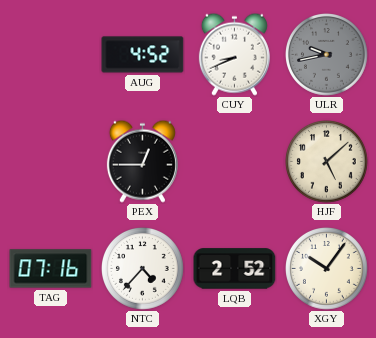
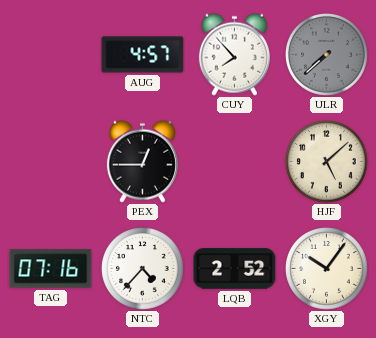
AUG: 4:52 -> 4:57 (143, 55)
CUY: 8:41 -> 7:53 (234, 54)
ULR: 9:43 -> 7:38 (327, 55)
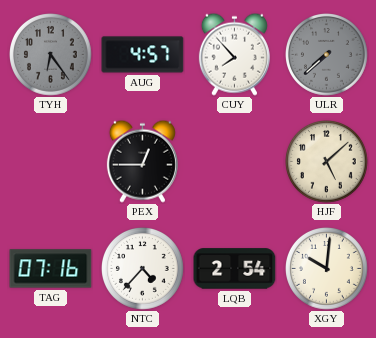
TYH: none -> 6:24 (51, 55)
LQB: 2:52 -> 2:54 (235, 269)
XGY: 10:06 -> 10:01 (327, 269)
